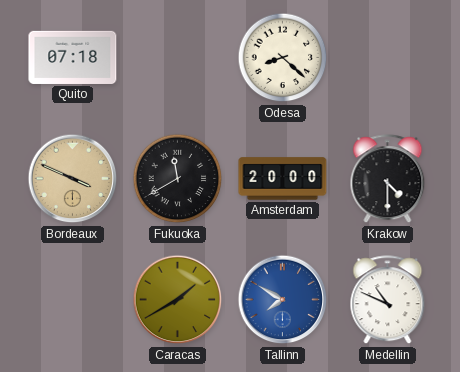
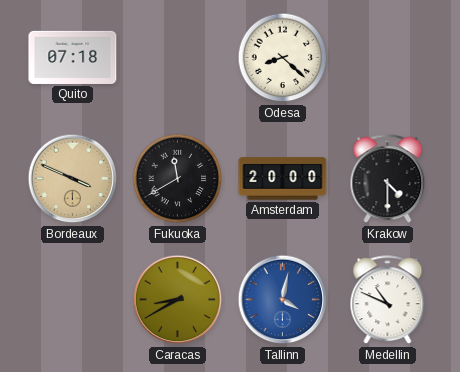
Caracas: 1:40 -> 8:40 (178, 300)
Tallinn: 7:50 -> 4:02 (283, 300)
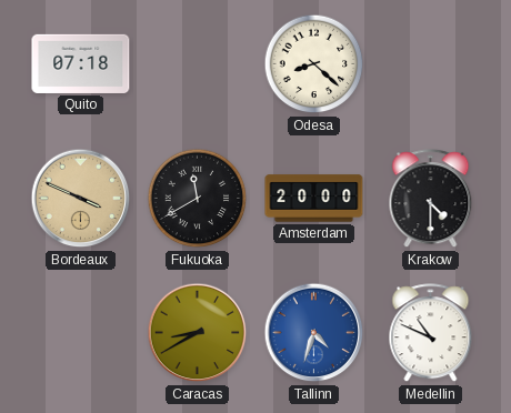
Tallinn: 4:02 -> 4:33 (314, 333)
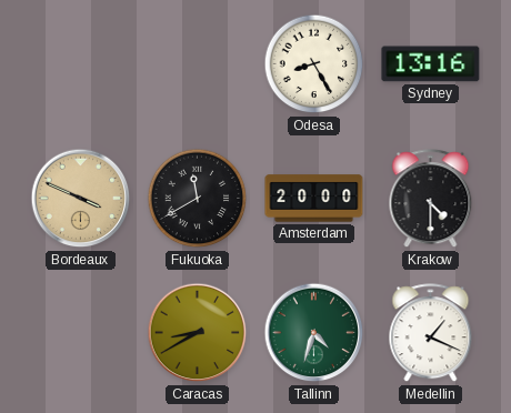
Quito: 07:18 -> none (81, 63)
Odesa: 8:22 -> 8:25 (314, 64)
Sydney: none -> 13:16 (431, 64)
Tallinn dial: blue -> green (314, 333)
Medellin: 10:49 -> 1:19 (431, 333)
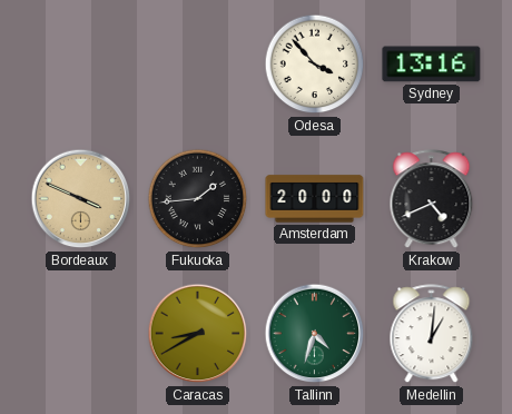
Odesa: 8:25 -> 3:53 (315, 65)
Fukuoka: 11:40 -> 1:44 (198, 199)
Krakow: 4:30 -> 4:41 (432, 199)
Medellin: 1:19 -> 1:01 (432, 334)
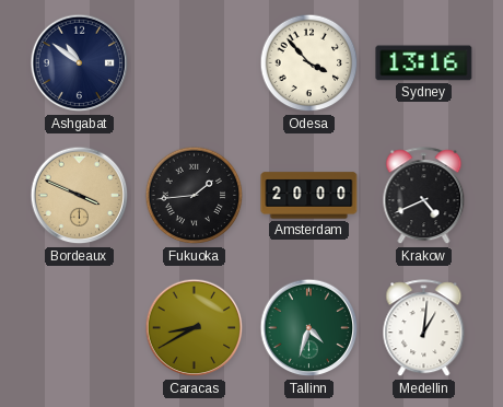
Ashgabat: none -> 10:51 (80, 63)
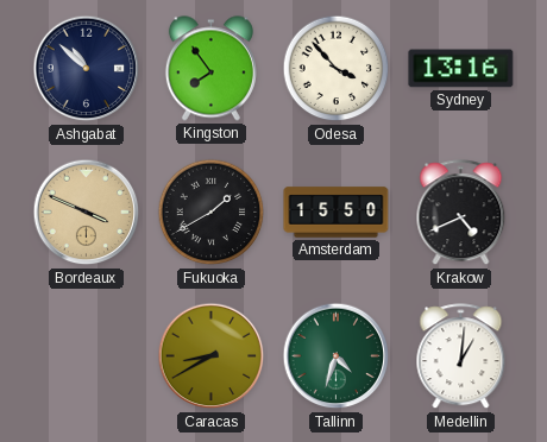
Ashgabat: 10:51 -> 10:52 (87, 69)
Kingston: none -> 7:54 (210, 69)
Fukuoka: 1:44 -> 1:40 (212, 213)
Amsterdam: 20:00 -> 15:50 (337, 213)
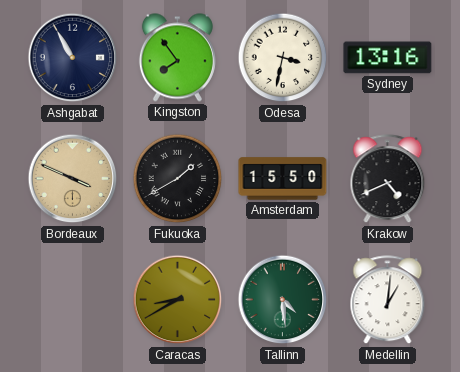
Ashgabat: 10:52 -> 10:55 (73, 58)
Odesa: 3:53 -> 3:32 (283, 58)
Tallinn: 4:33 -> 4:29 (283, 300)
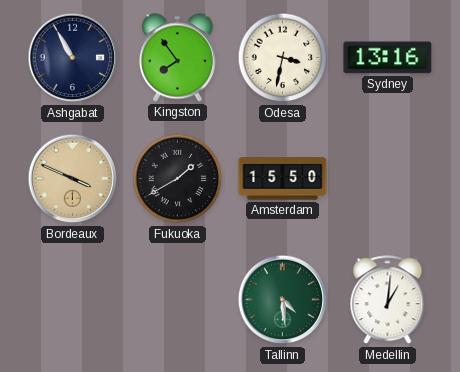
Krakow: 4:41 -> none (388, 179)
Caracas: 8:40 -> none (178, 300)
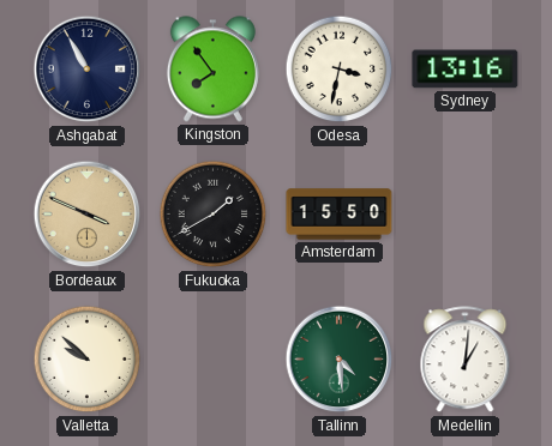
Valletta: none -> 9:52 (88, 360)
